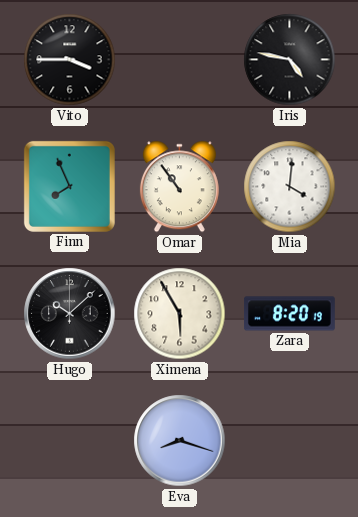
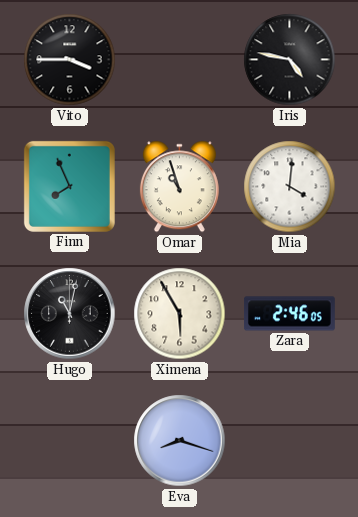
Omar: 10:54 -> 10:57 (179, 187)
Hugo: 10:08 -> 11:02 (70, 314)
Zara: 8:20 -> 2:46 (290, 314)
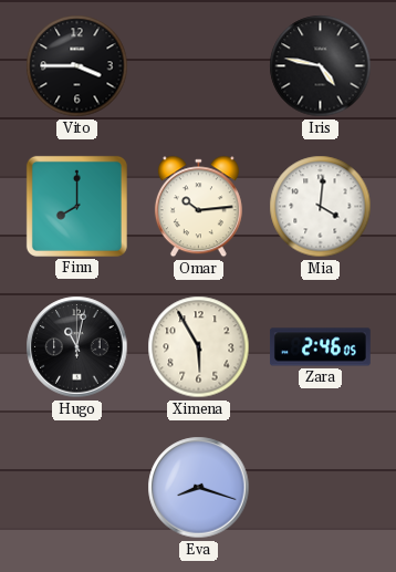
Finn: 7:56 -> 8:00 (76, 206)
Omar: 10:57 -> 10:14 (198, 207)
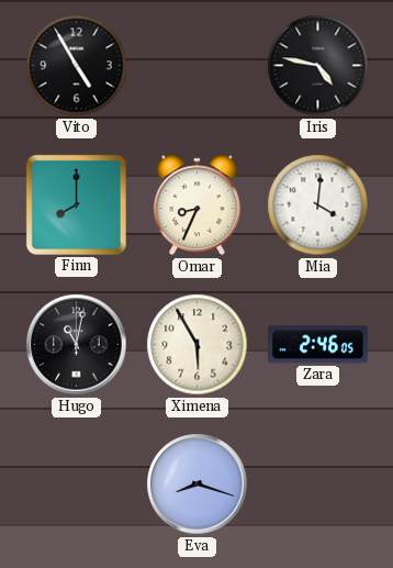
Vito: 3:45 -> 4:55 (77, 66)
Omar: 10:14 -> 8:34 (196, 205)
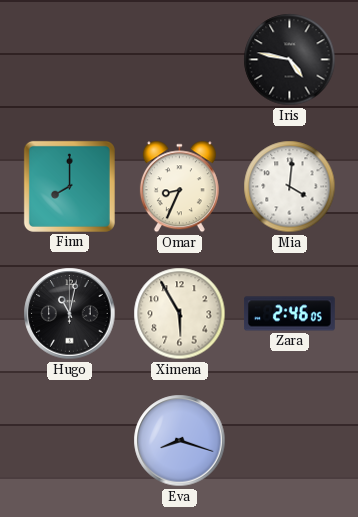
Vito: 4:55 -> none (77, 66)
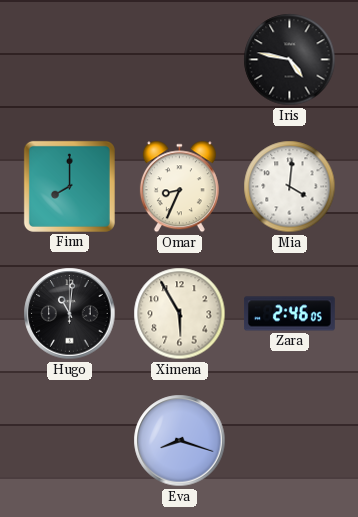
Hugo: 11:02 -> 11:01 (70, 314)
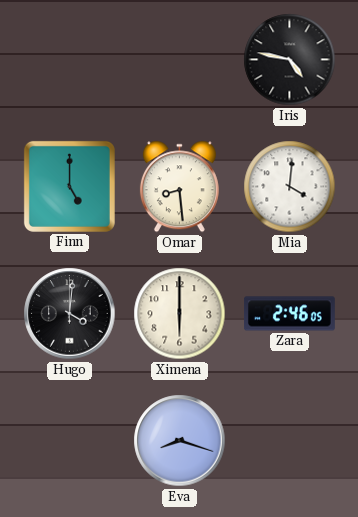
Finn: 8:00 -> 5:00 (69, 186)
Omar: 8:34 -> 8:29 (179, 187)
Hugo: 11:01 -> 4:01 (70, 314)
Ximena: 5:55 -> 6:00 (180, 314)
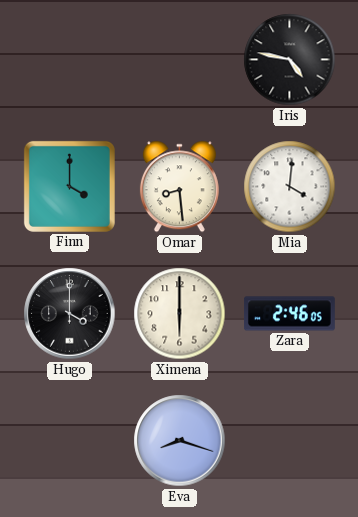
Finn: 5:00 -> 4:00 (69, 186)
Hugo: 4:01 -> 4:00 (70, 314)
